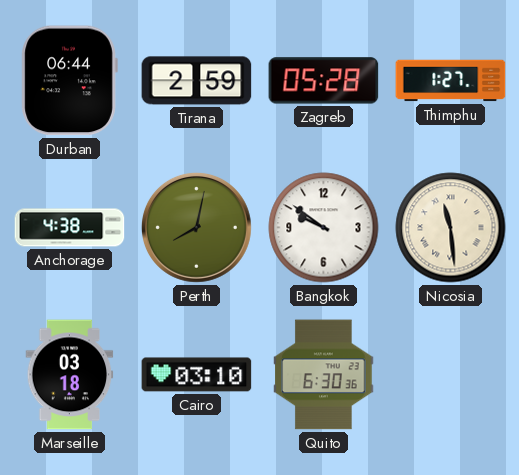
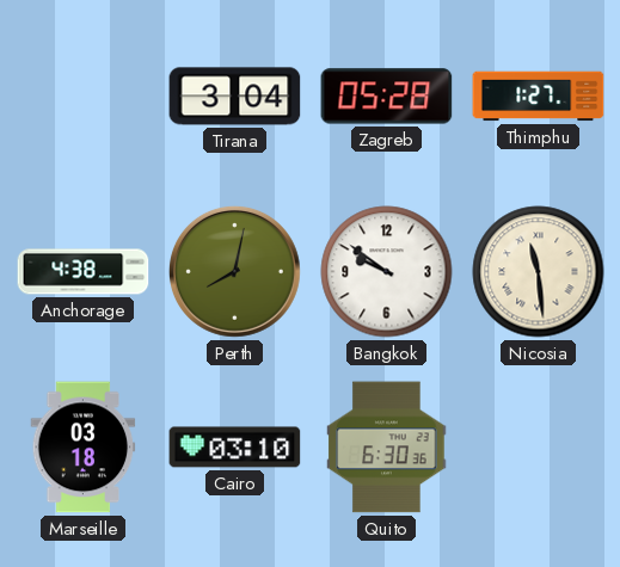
Durban: 06:44 -> none (69, 81)
Tirana: 2:59 -> 3:04 (235, 97)
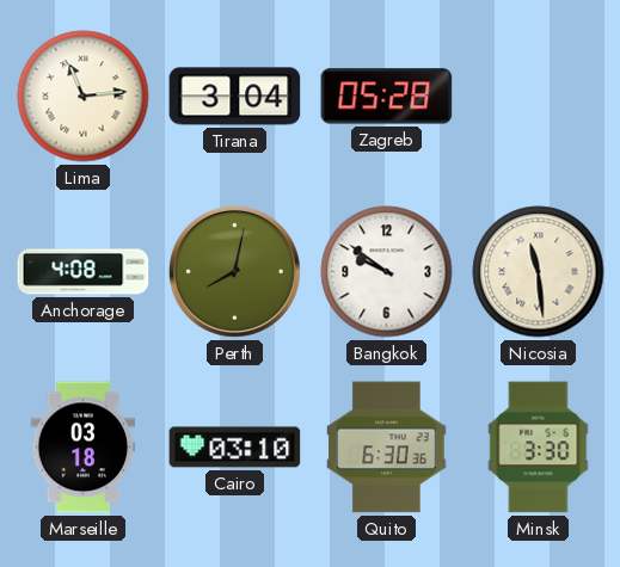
Lima: none -> 11:14 (84, 97)
Thimphu: 1:27 -> none (539, 97)
Anchorage: 4:38 -> 4:08 (84, 272)
Minsk: none -> 3:30 (539, 448)
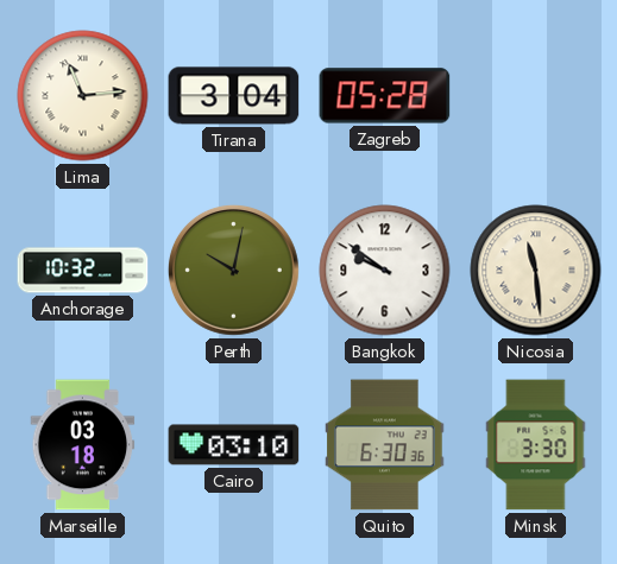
Anchorage: 4:08 -> 10:32 (83, 271)
Perth: 8:02 -> 10:02 (233, 270)
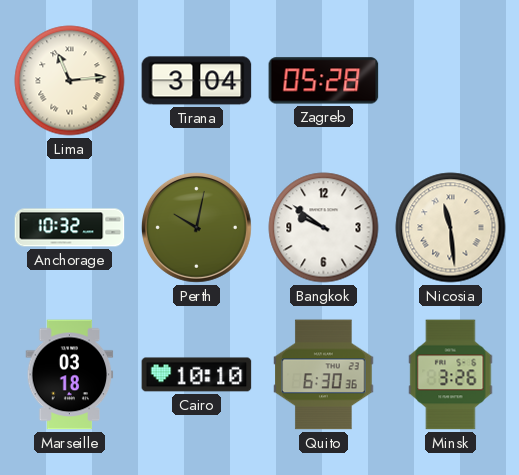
Cairo: 03:10 -> 10:10 (197, 375)
Minsk: 3:30 -> 3:26 (451, 375)
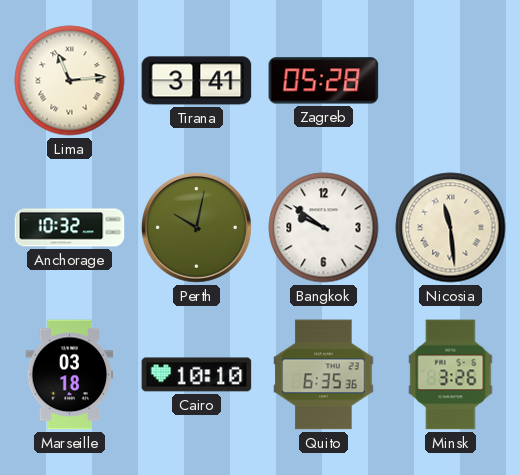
Tirana: 3:04 -> 3:41 (197, 81)
Quito: 6:30 -> 6:35 (324, 375)
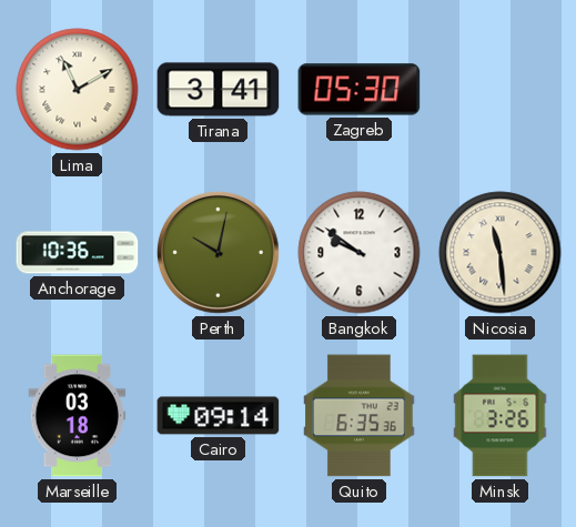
Lima: 11:14 -> 11:10 (78, 90)
Zagreb: 05:28 -> 05:30 (360, 90)
Anchorage: 10:32 -> 10:36 (78, 253)
Cairo: 10:10 -> 09:14 (219, 416)
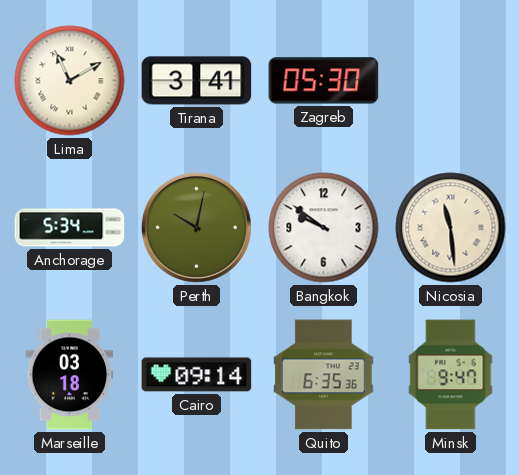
Anchorage: 10:36 -> 5:34 (70, 228)
Minsk: 3:26 -> 9:47 (451, 375)
